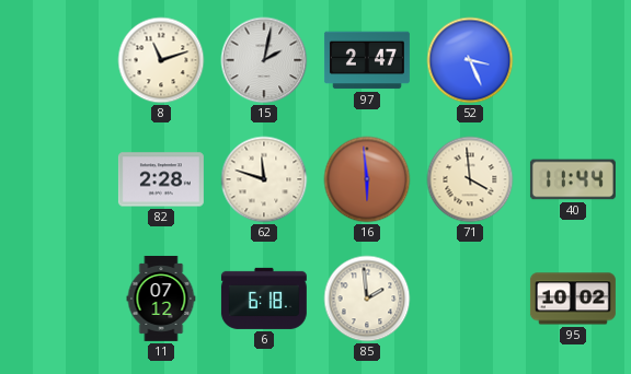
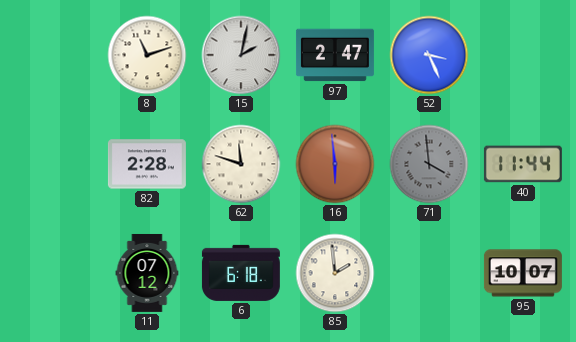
71 dial: cream -> grey (429, 164)
95: 10:02 -> 10:07 (523, 273)
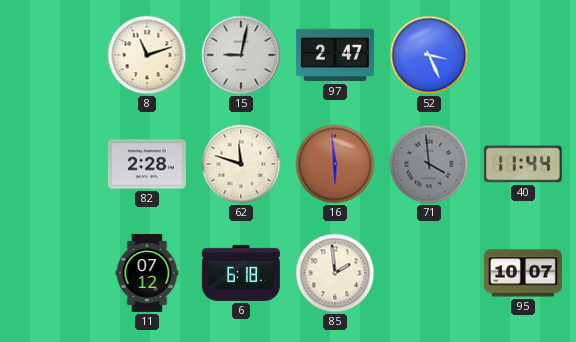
15: 2:02 -> 9:02 (241, 55)
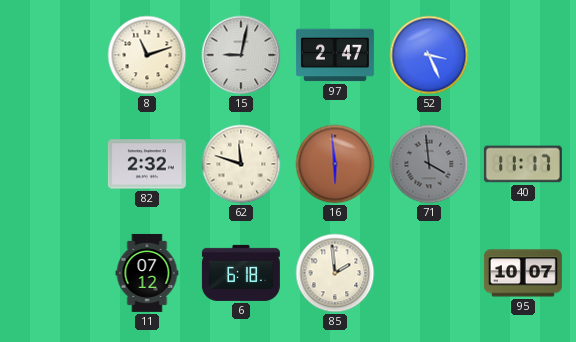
82: 2:28 -> 2:32 (147, 164)
40: 11:44 -> 11:17 (523, 164)
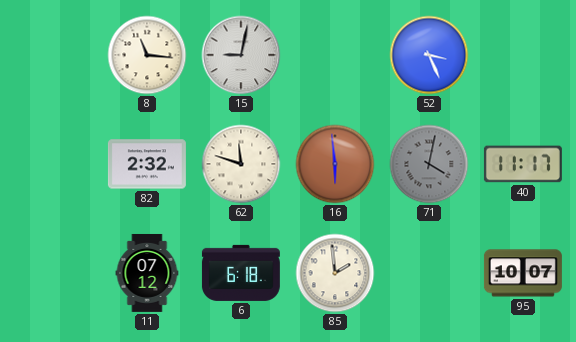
8: 11:12 -> 11:16 (147, 55)
97: 2:47 -> none (335, 55)
71: 3:59 -> 4:02 (429, 164)
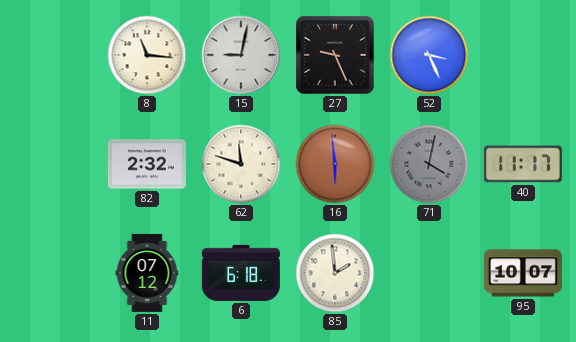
27: none -> 9:26 (335, 55)
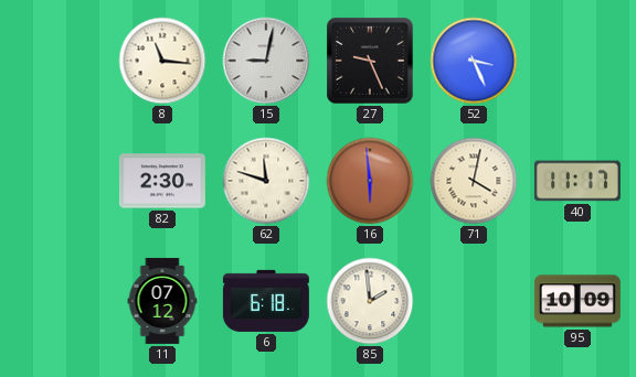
82: 2:32 -> 2:30 (162, 181)
71 dial: grey -> cream (474, 181)
95: 10:07 -> 10:09 (577, 301)
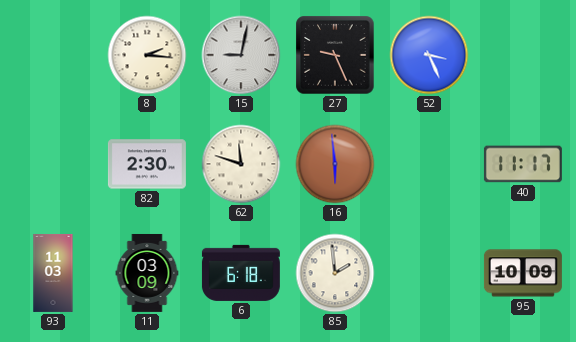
8: 11:16 -> 2:16 (147, 55)
71: 4:02 -> none (474, 181)
93: none -> 11:03 (53, 273)
11: 07:12 -> 03:09 (147, 273)
